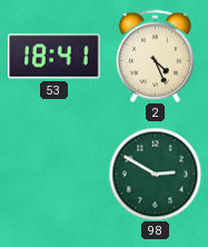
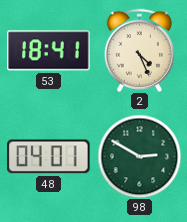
48: none -> 04:01 (49, 157)
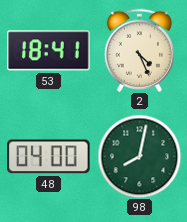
48: 04:01 -> 04:00 (49, 157)
98: 2:50 -> 8:02 (139, 156)
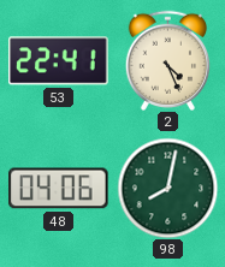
53: 18:41 -> 22:41 (59, 61)
48: 04:00 -> 04:06 (59, 189)
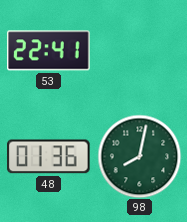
2: 4:26 -> none (167, 60)
48: 04:06 -> 01:36 (49, 157)
